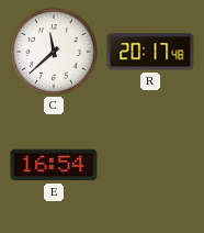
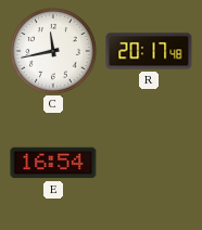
C: 11:38 -> 11:43 (54, 52)
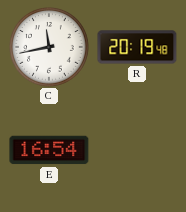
R: 20:17 -> 20:19 (137, 47)
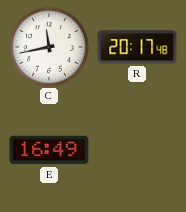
R: 20:19 -> 20:17 (137, 47)
E: 16:54 -> 16:49 (49, 150)
